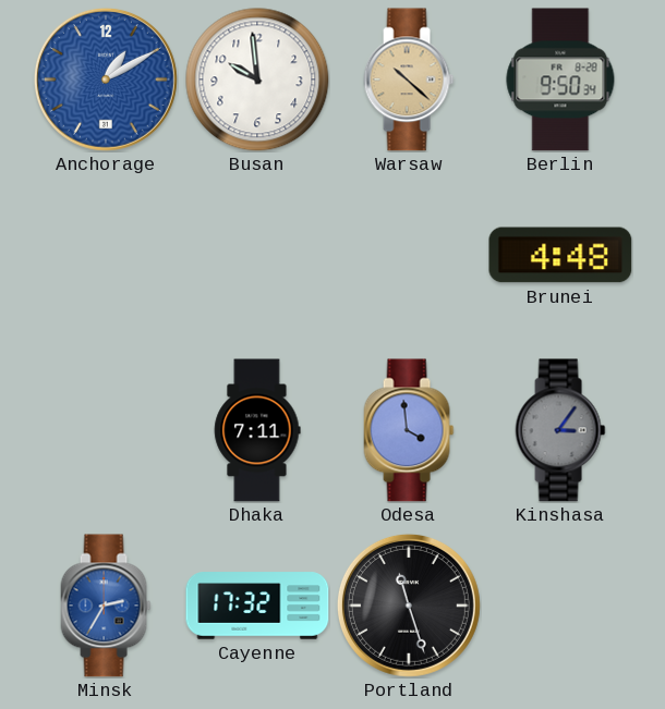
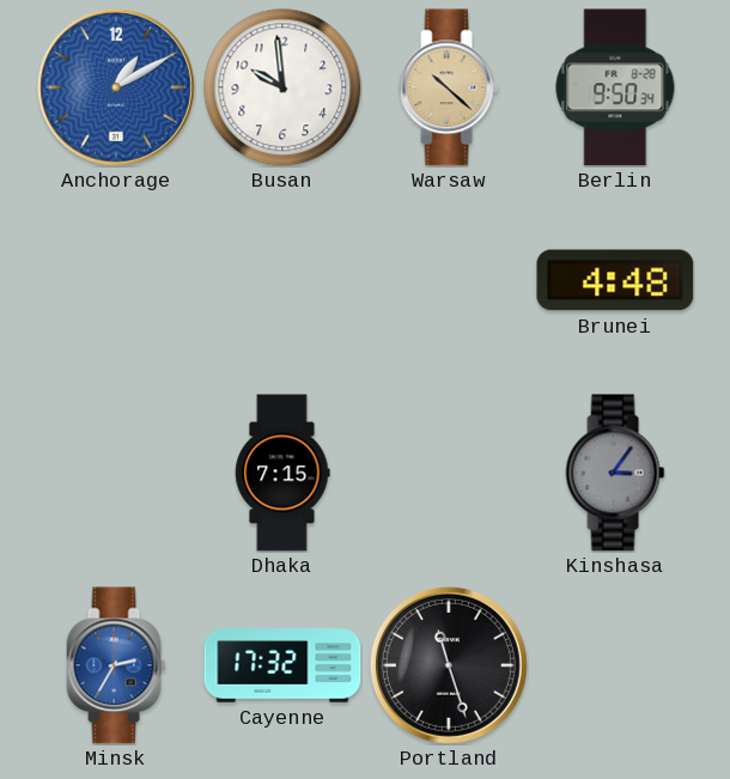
Dhaka: 7:11 -> 7:15 (282, 473)
Odesa: 3:59 -> none (409, 430)
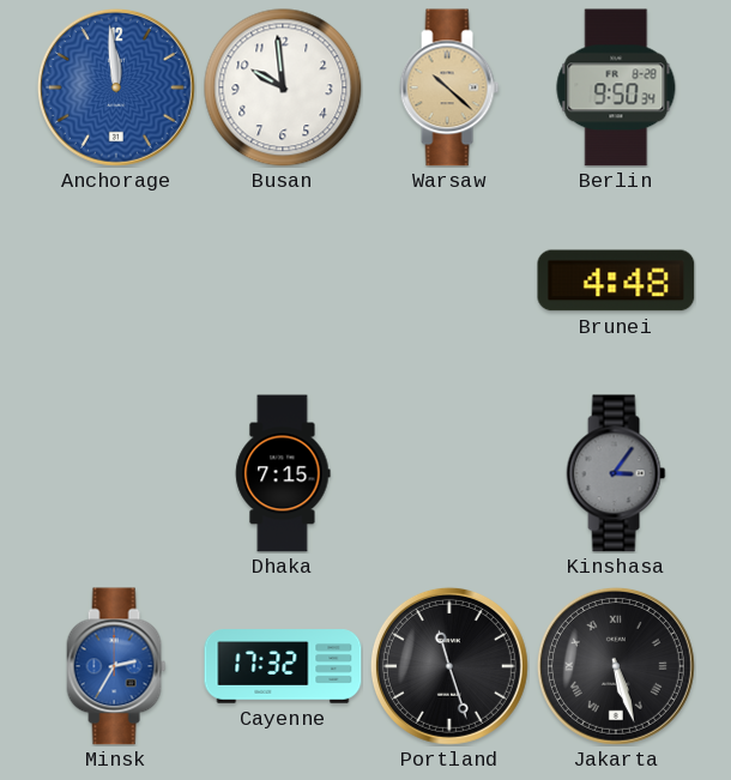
Anchorage: 1:10 -> 11:59 (116, 87)
Jakarta: none -> 5:27 (616, 666)
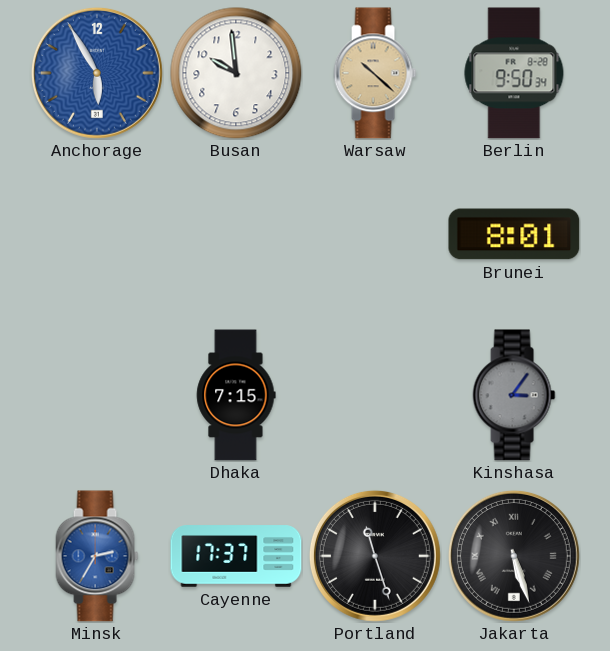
Anchorage: 11:59 -> 5:55 (97, 73)
Brunei: 4:48 -> 8:01 (514, 234)
Cayenne: 17:32 -> 17:37 (236, 556)
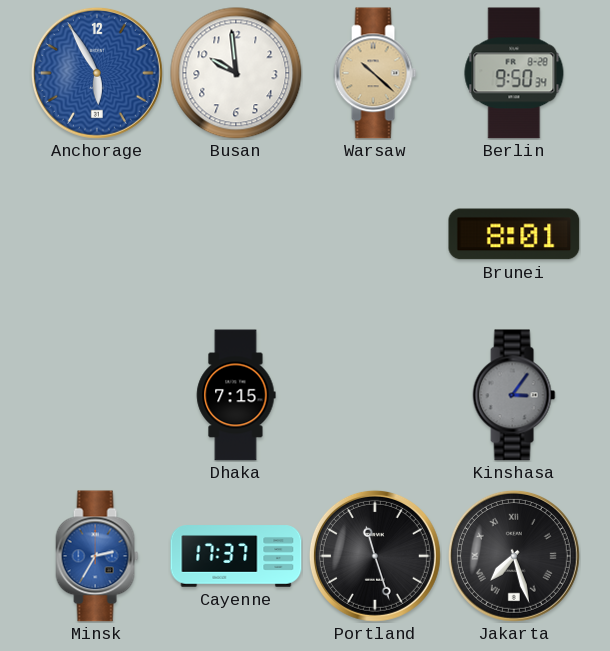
Jakarta: 5:27 -> 7:27 (514, 556)
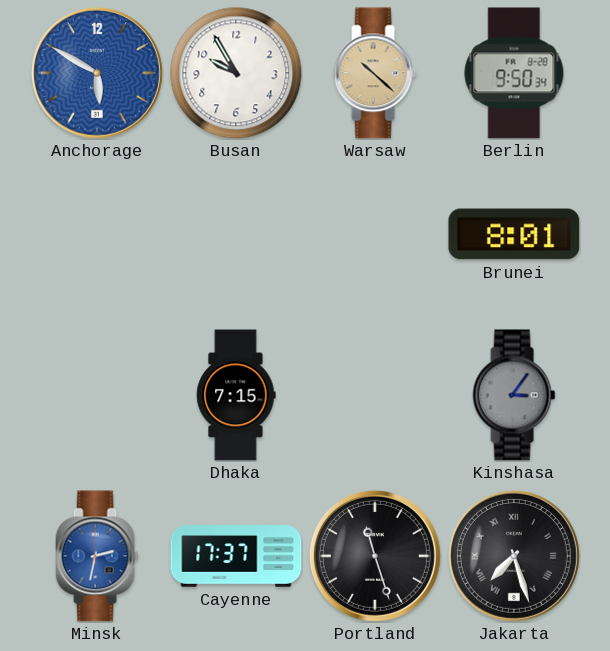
Anchorage: 5:55 -> 5:50 (97, 73)
Busan: 9:59 -> 9:55 (236, 73)
Minsk: 2:35 -> 2:32 (97, 556)
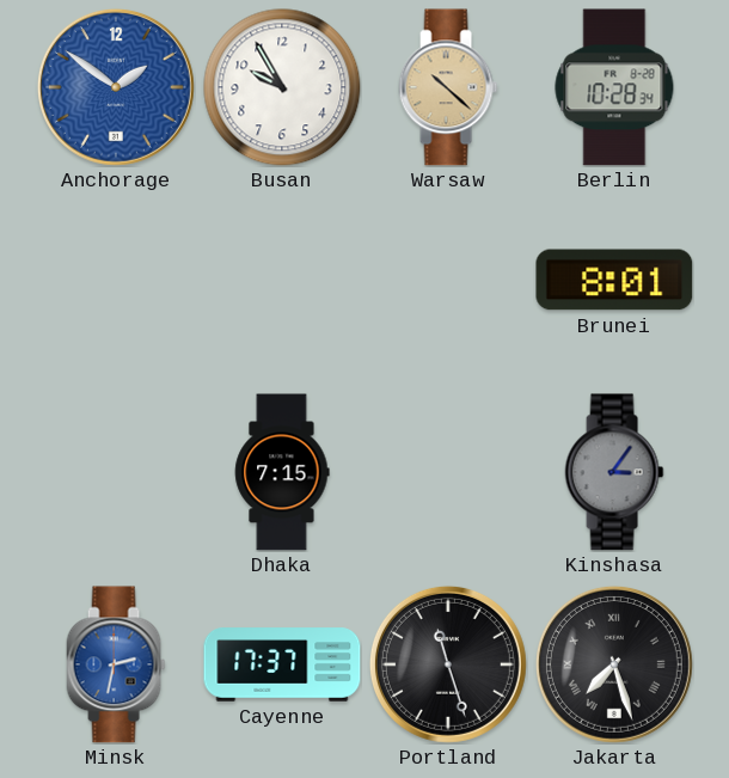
Anchorage: 5:50 -> 1:51 (116, 87)
Berlin: 9:50 -> 10:28 (614, 87)
